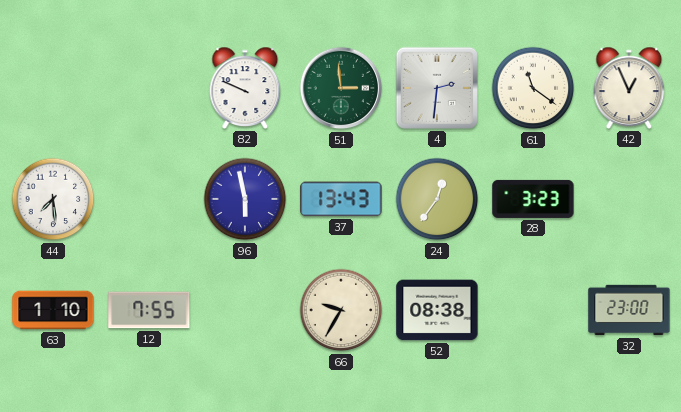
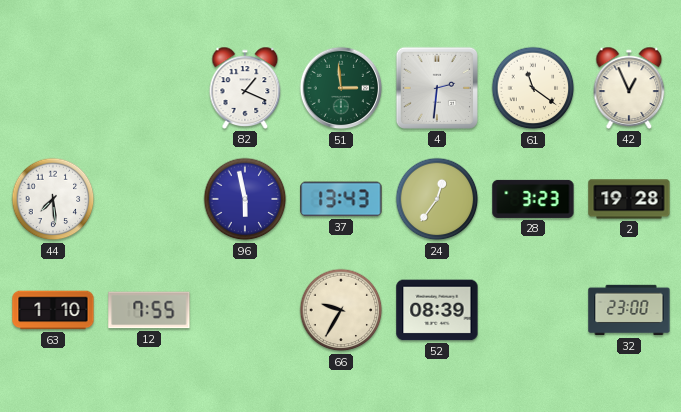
82: 9:49 -> 1:19 (245, 88)
2: none -> 19:28 (629, 199)
52: 08:38 -> 08:39 (437, 310)
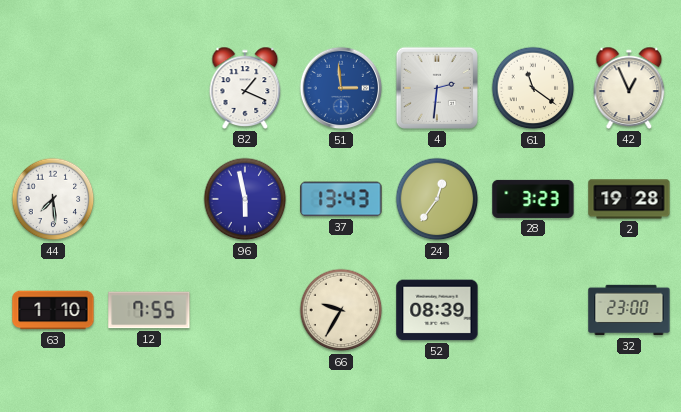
51 dial: green -> blue (341, 88)
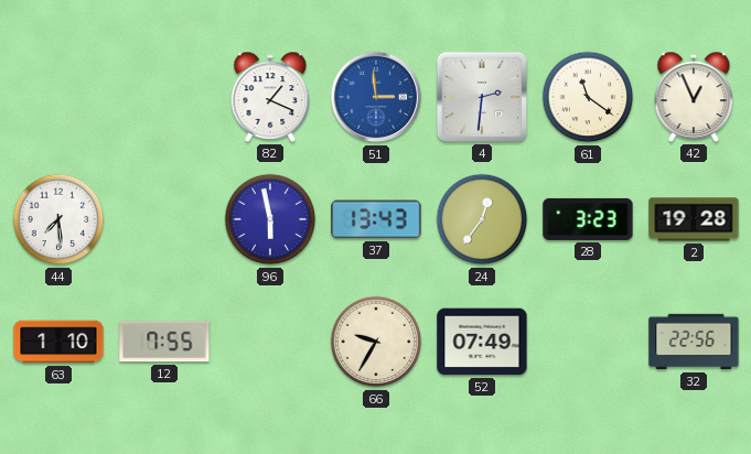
52: 08:39 -> 07:49 (482, 342)
32: 23:00 -> 22:56 (694, 342)
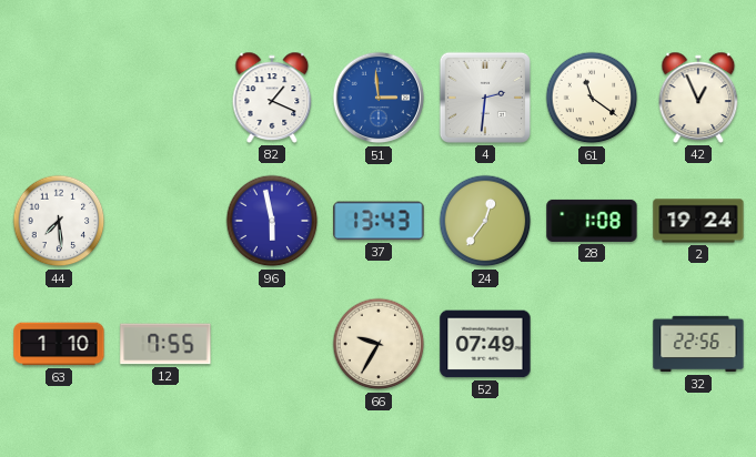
28: 3:23 -> 1:08 (592, 221)
2: 19:28 -> 19:24 (698, 221)
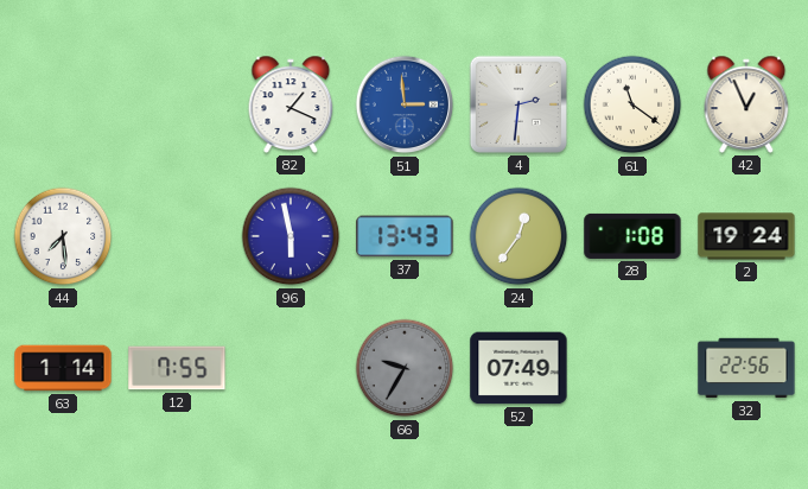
63: 1:10 -> 1:14 (63, 368)
66 dial: cream -> grey (405, 368)
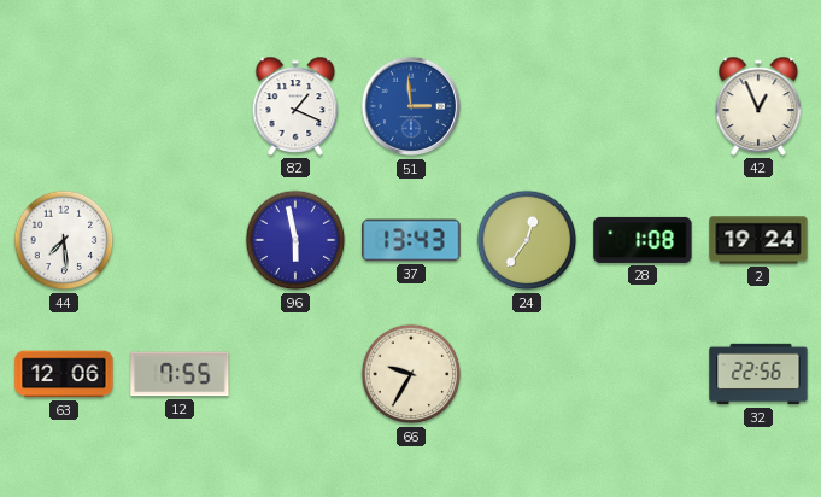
4: 2:31 -> none (518, 104)
61: 11:21 -> none (632, 104)
63: 1:14 -> 12:06 (64, 374)
66 dial: grey -> cream (411, 374)
52: 07:49 -> none (518, 368)
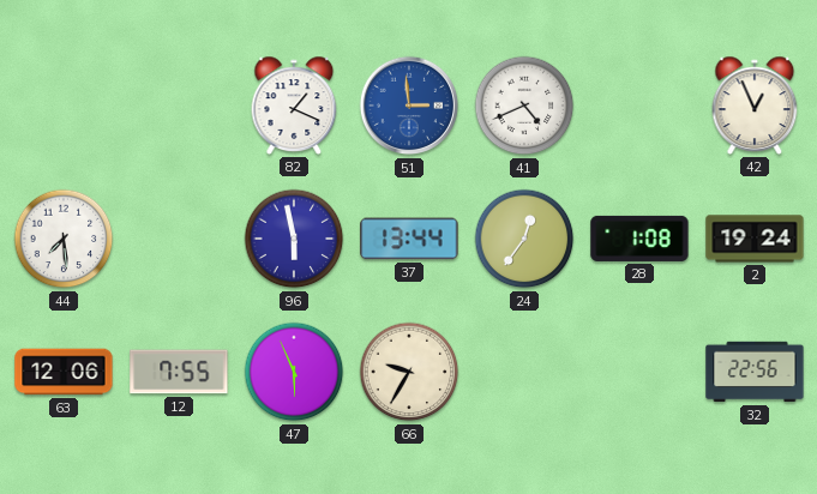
41: none -> 4:41 (524, 106)
37: 13:43 -> 13:44 (409, 239)
47: none -> 5:56 (294, 372)
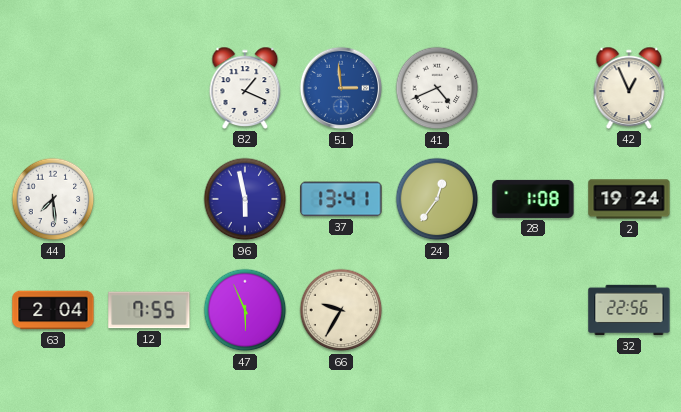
37: 13:44 -> 13:41 (341, 199)
63: 12:06 -> 2:04 (53, 310)
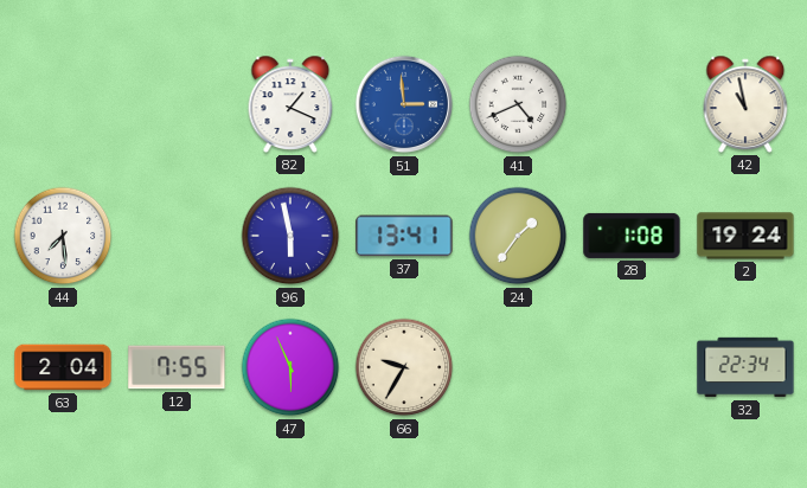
42: 12:56 -> 10:58 (745, 104)
24: 12:36 -> 1:36 (518, 236)
32: 22:56 -> 22:34 (745, 367)
